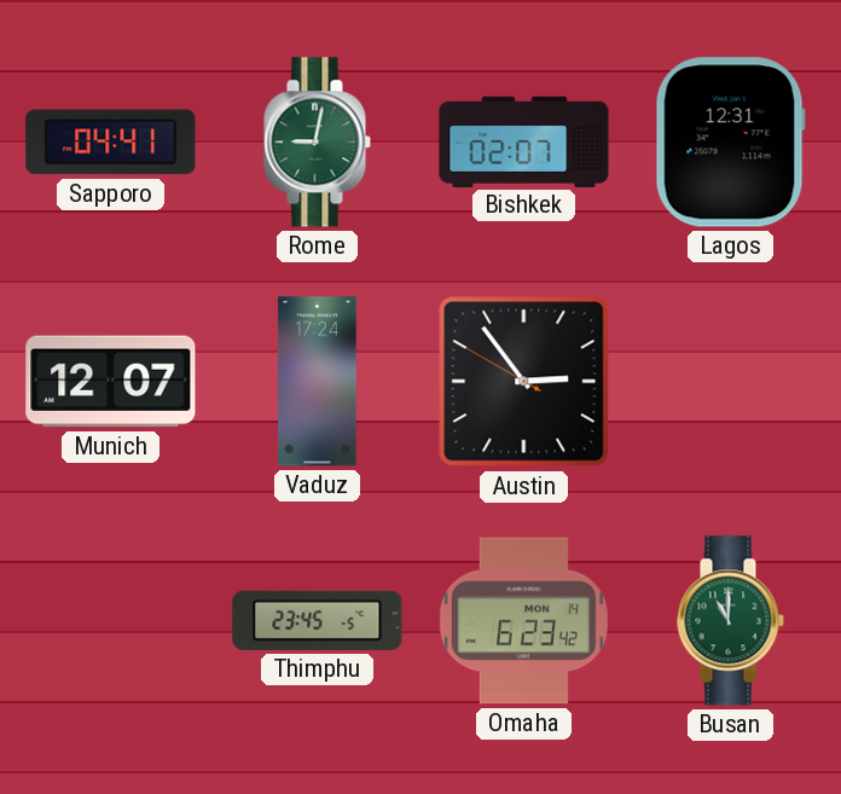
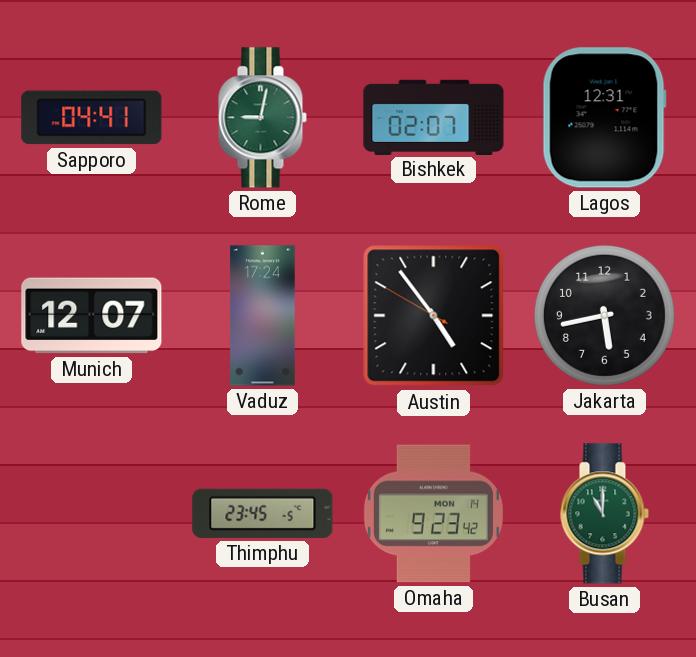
Austin: 2:53 -> 4:53 (434, 316)
Jakarta: none -> 5:43 (604, 315)
Omaha: 6:23 -> 9:23 (433, 514)
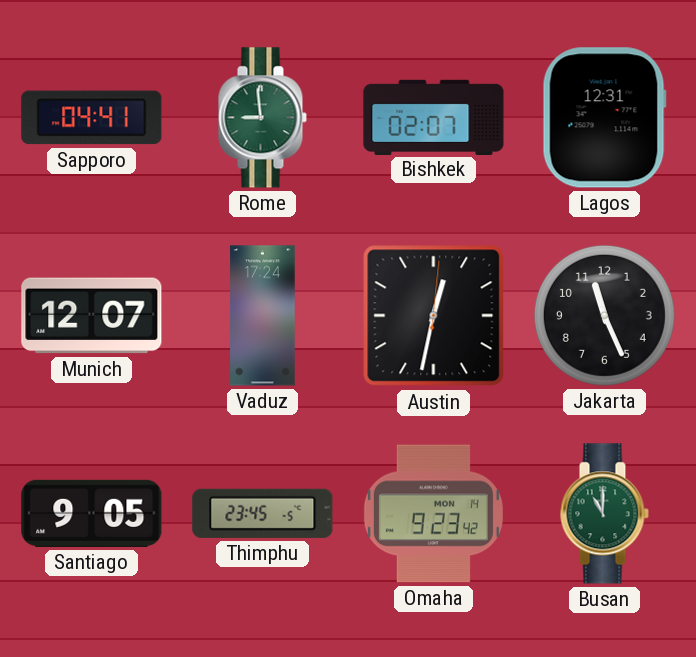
Rome: 9:02 -> 8:59 (262, 118)
Austin: 4:53 -> 12:32 (434, 316)
Jakarta: 5:43 -> 11:26 (604, 315)
Santiago: none -> 9:05 (92, 513)
